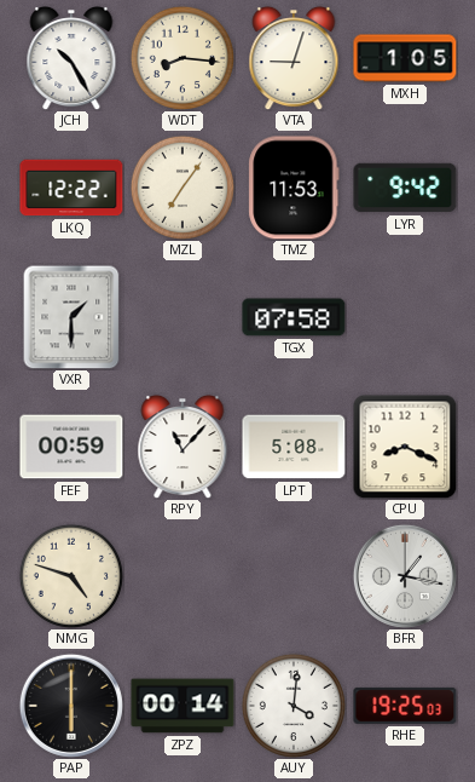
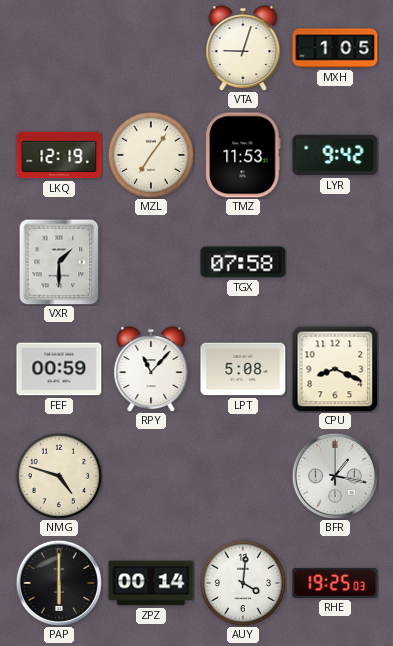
JCH: 10:25 -> none (71, 58)
WDT: 8:16 -> none (181, 57)
LKQ: 12:22 -> 12:19 (59, 155)
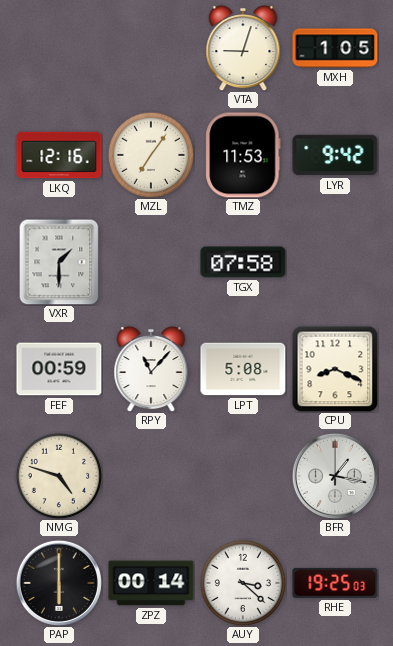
LKQ: 12:19 -> 12:16 (59, 155)
AUY: 4:01 -> 3:22 (242, 582)
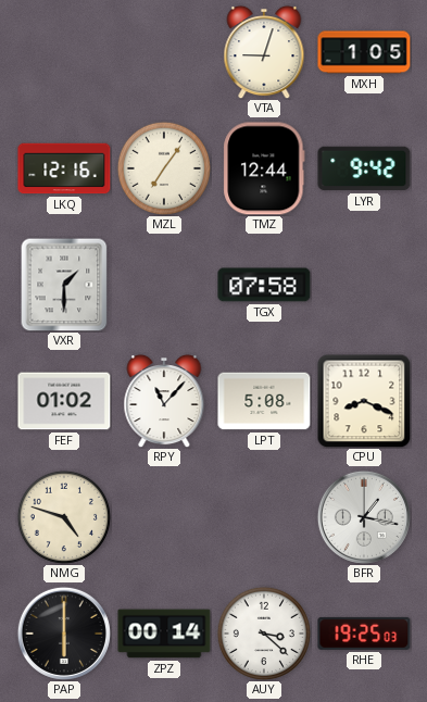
TMZ: 11:53 -> 12:44 (264, 168)
FEF: 00:59 -> 01:02 (64, 401)
